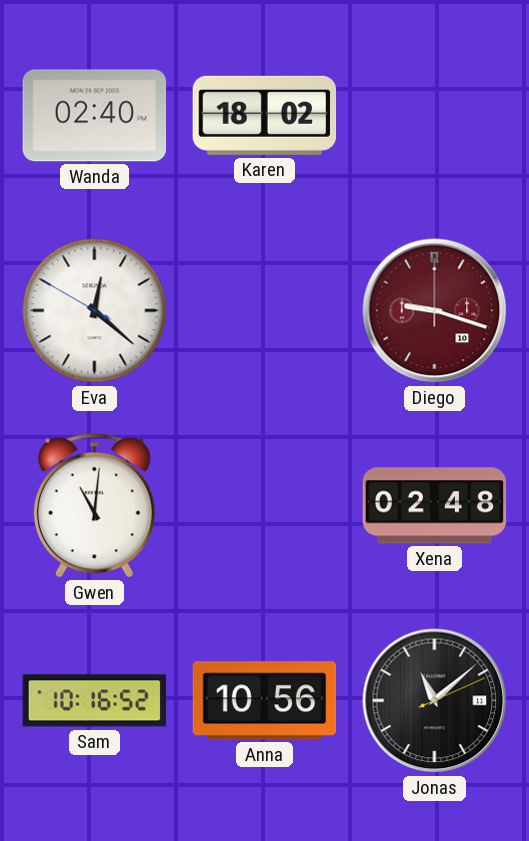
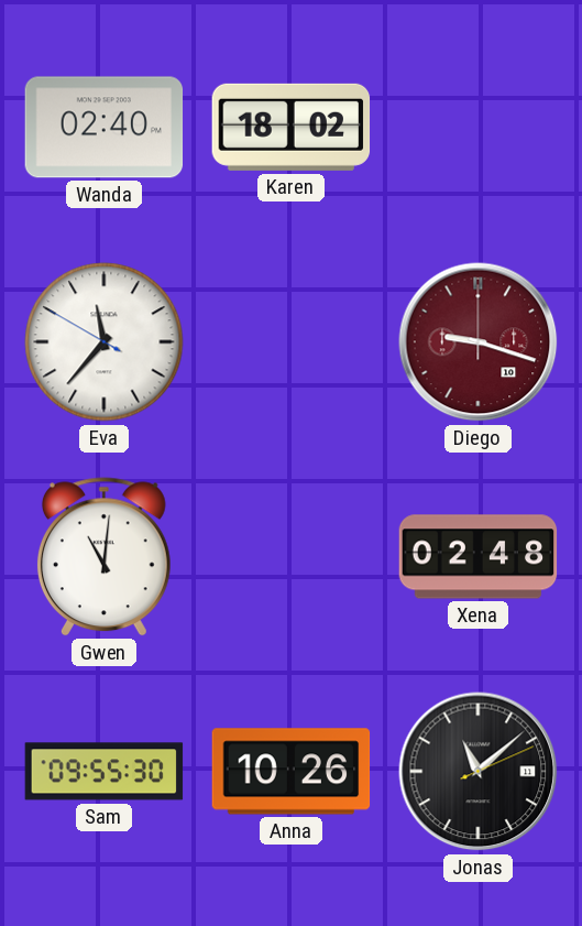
Eva: 12:21 -> 11:36 (105, 342)
Sam: 10:16 -> 09:55 (105, 772)
Anna: 10:56 -> 10:26 (292, 772)
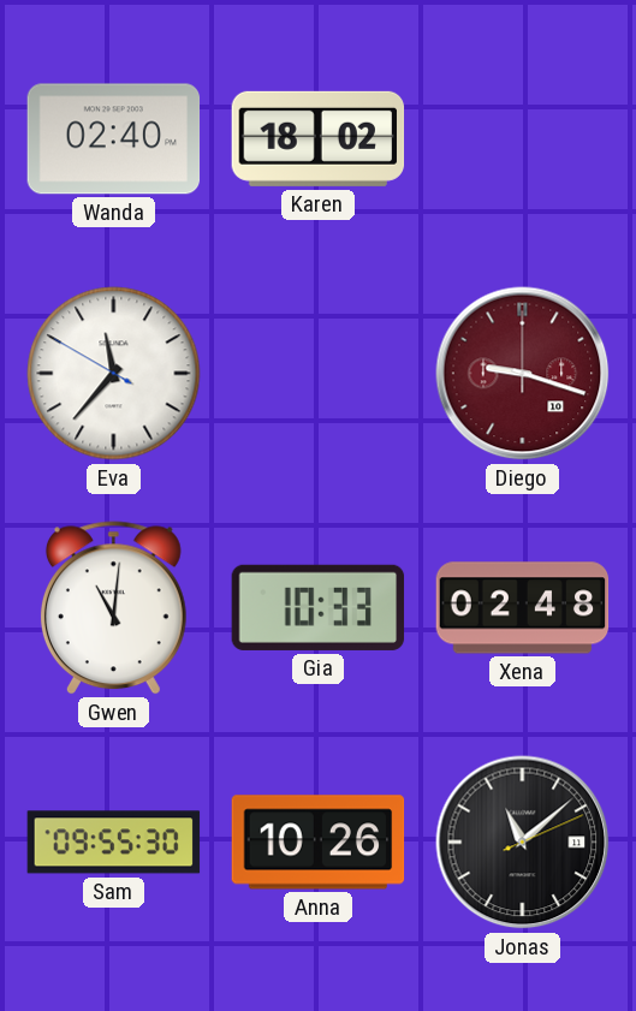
Gia: none -> 10:33 (319, 607)
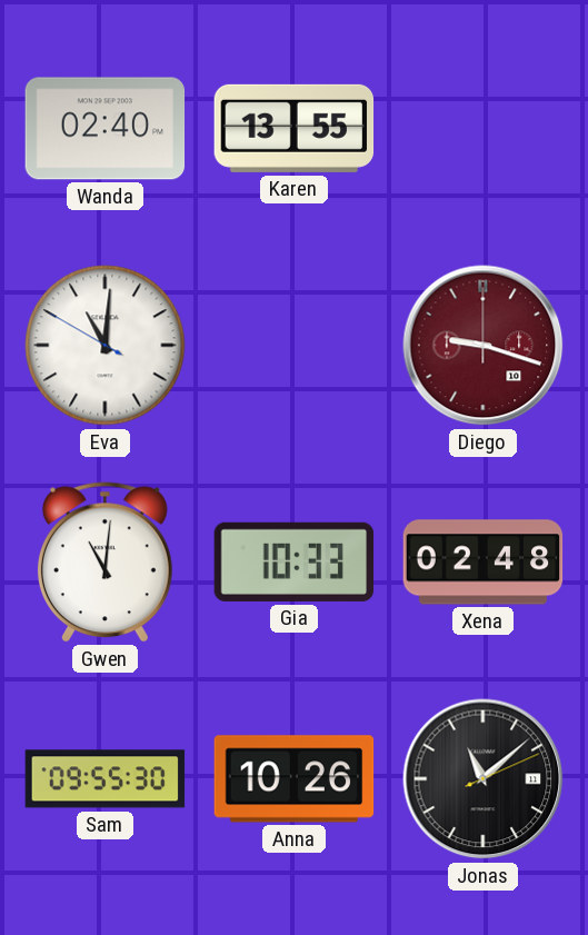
Karen: 18:02 -> 13:55 (295, 128)
Eva: 11:36 -> 11:00 (106, 346)
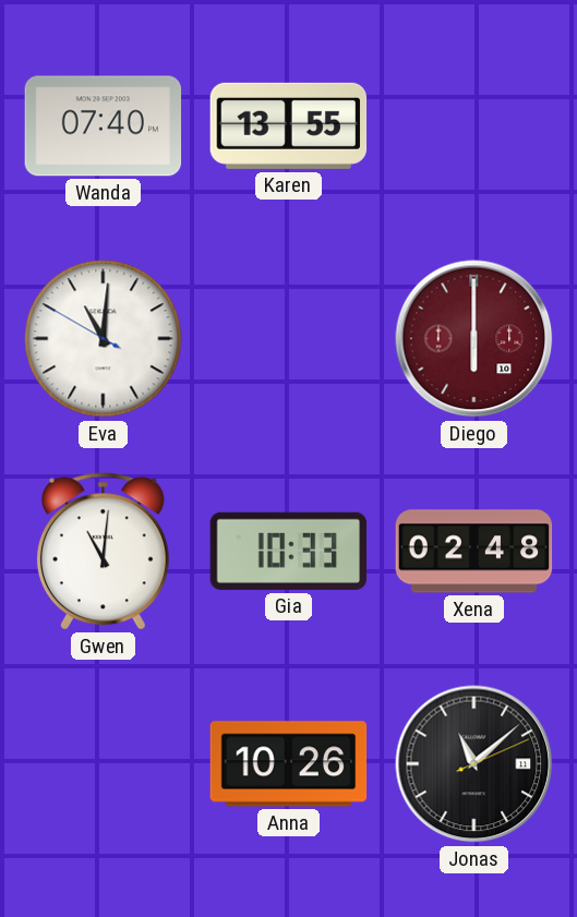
Wanda: 02:40 -> 07:40 (104, 126)
Diego: 9:18 -> 6:00 (474, 339)
Sam: 09:55 -> none (106, 779)
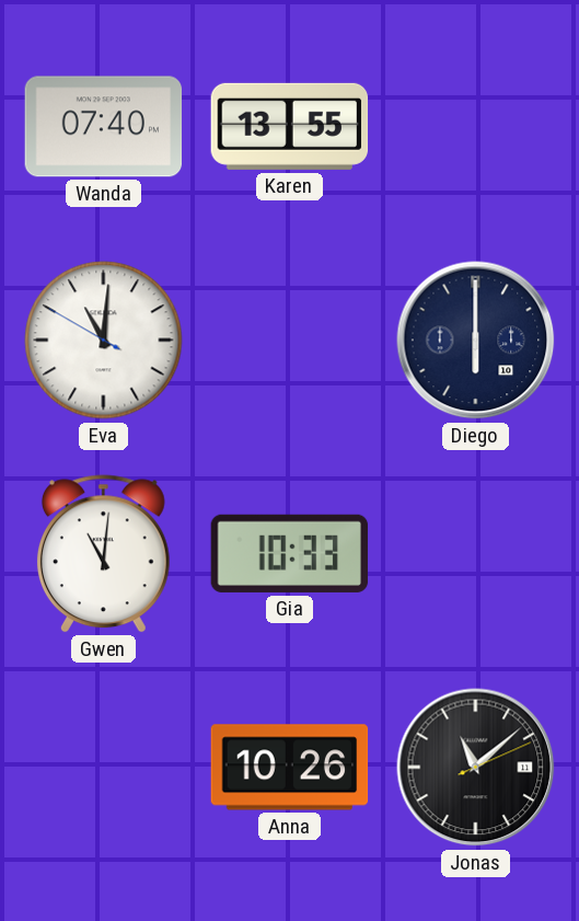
Diego dial: burgundy -> navy (476, 341)
Xena: 02:48 -> none (474, 552)
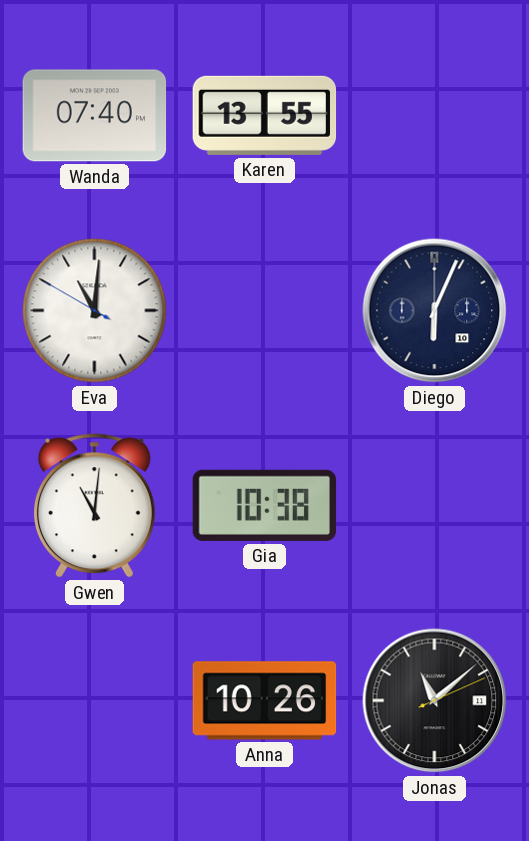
Diego: 6:00 -> 6:04 (435, 311)
Gia: 10:33 -> 10:38 (265, 505)
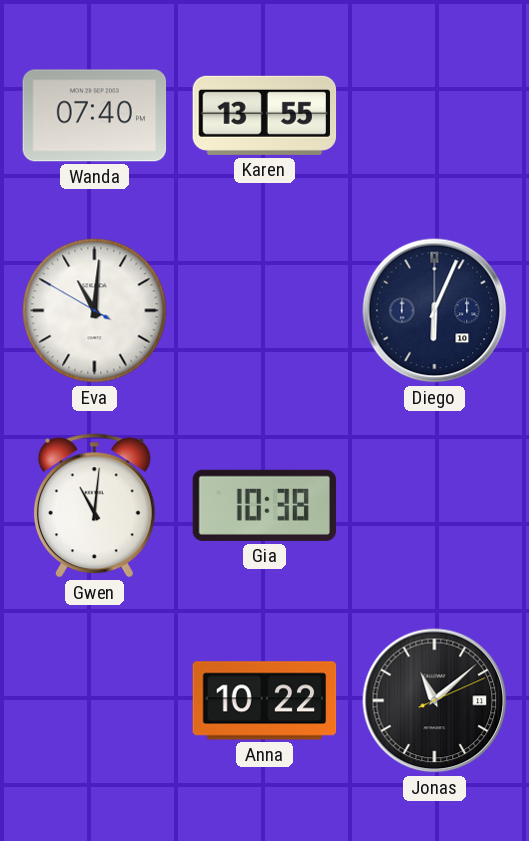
Anna: 10:26 -> 10:22 (265, 701)
